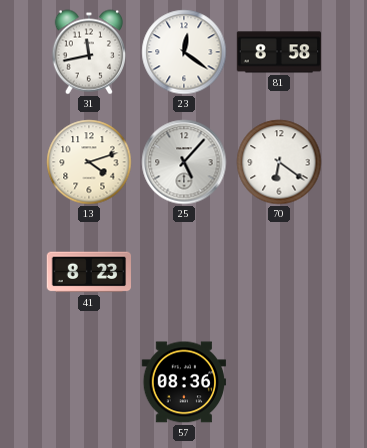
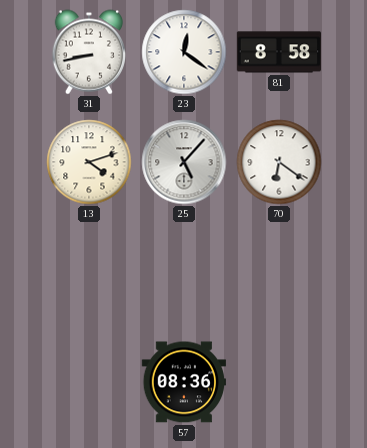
31: 11:43 -> 8:43 (88, 52)
41: 8:23 -> none (88, 272)
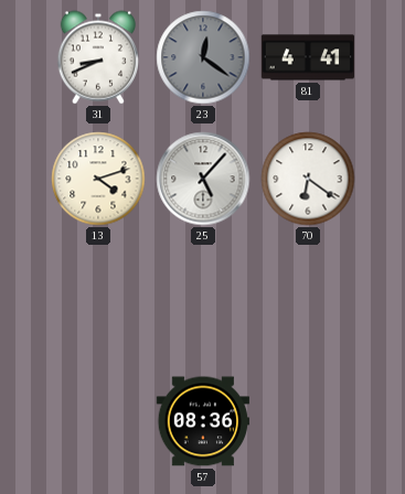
31: 8:43 -> 8:41 (97, 57)
23 dial: white -> grey (203, 57)
81: 8:58 -> 4:41 (308, 57)
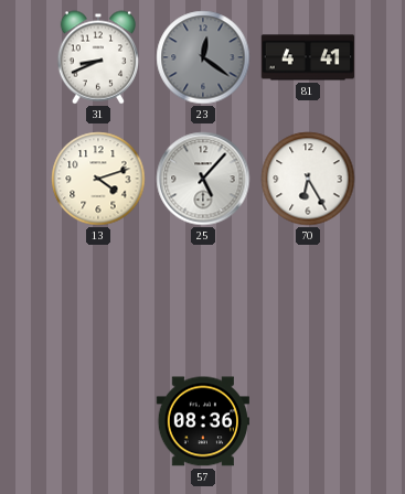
70: 6:21 -> 6:25 (308, 179)
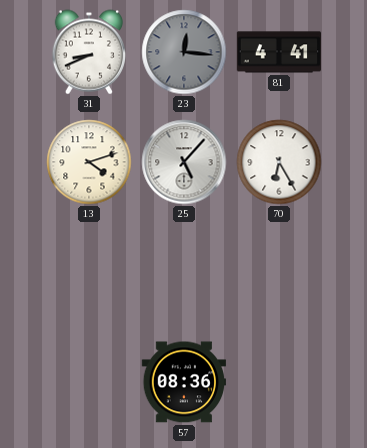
23: 12:21 -> 12:16 (184, 52)
